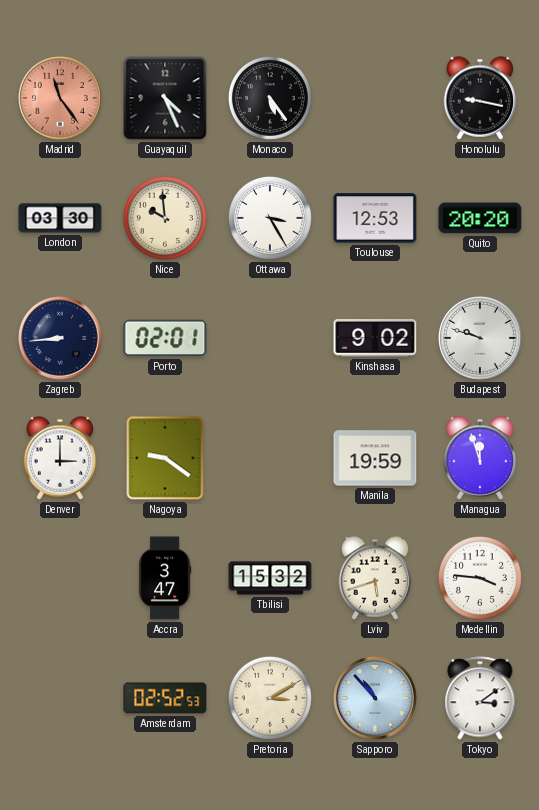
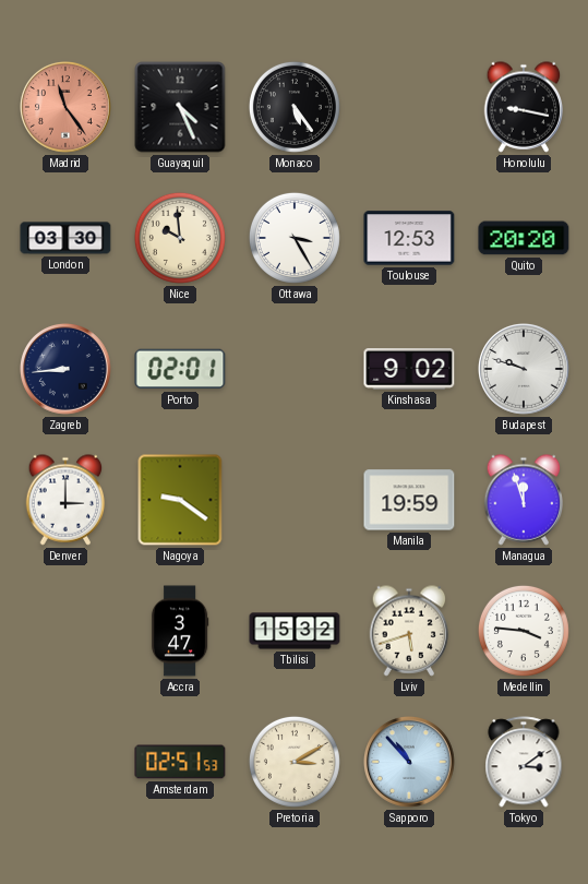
Amsterdam: 02:52 -> 02:51 (180, 762)
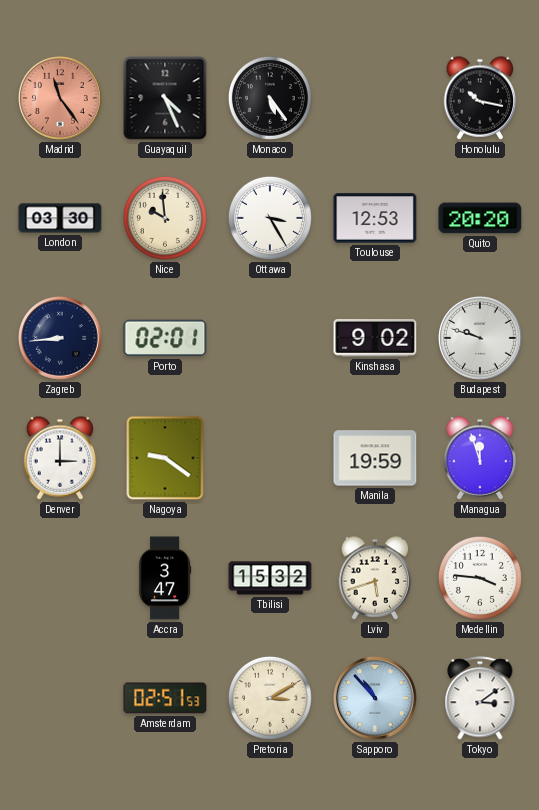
Honolulu: 9:17 -> 10:17 (480, 98)
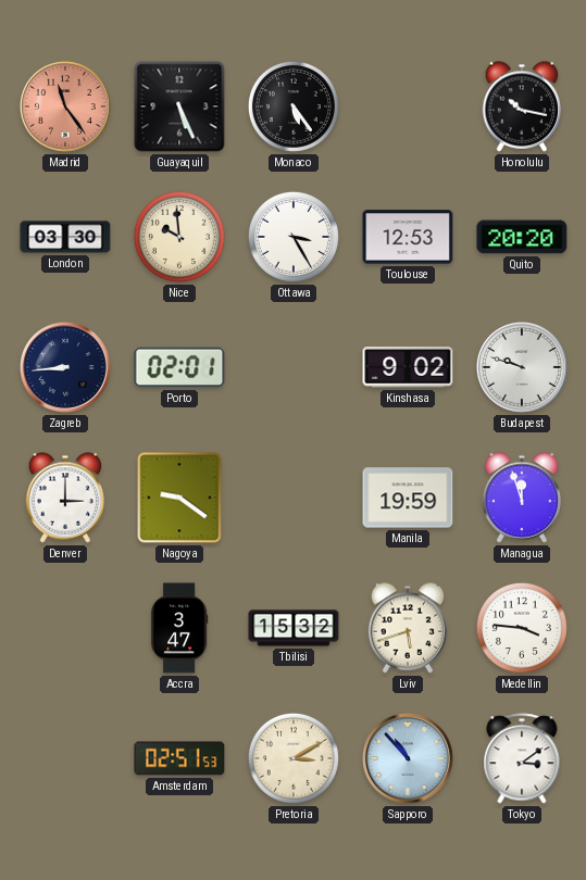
Guayaquil: 4:26 -> 5:26 (179, 106)
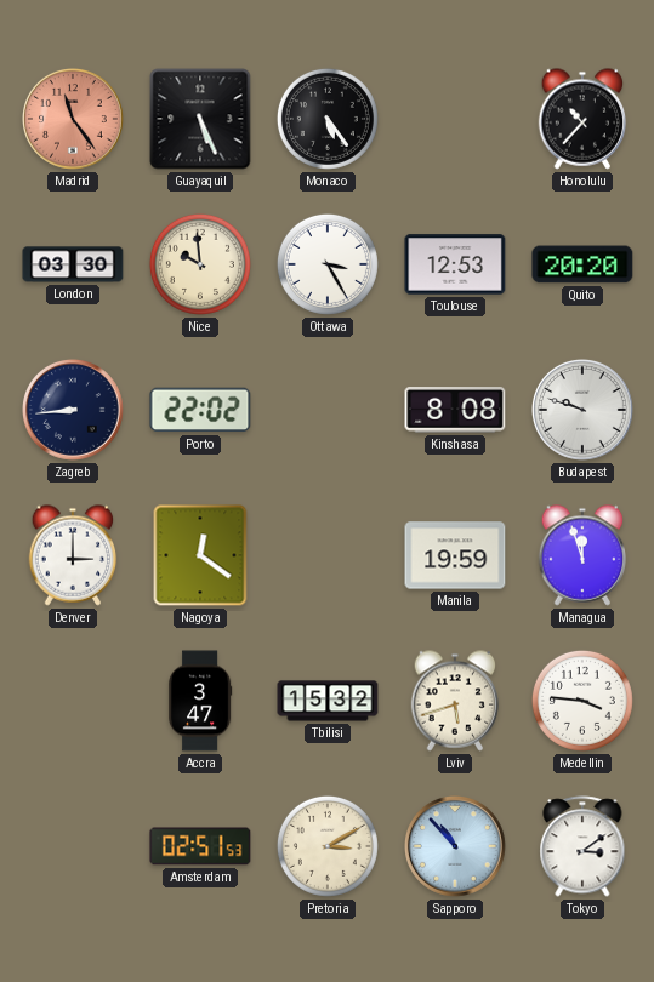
Honolulu: 10:17 -> 10:37 (582, 119)
Porto: 02:01 -> 22:02 (200, 410)
Kinshasa: 9:02 -> 8:08 (455, 411)
Nagoya: 9:21 -> 12:21 (200, 555)
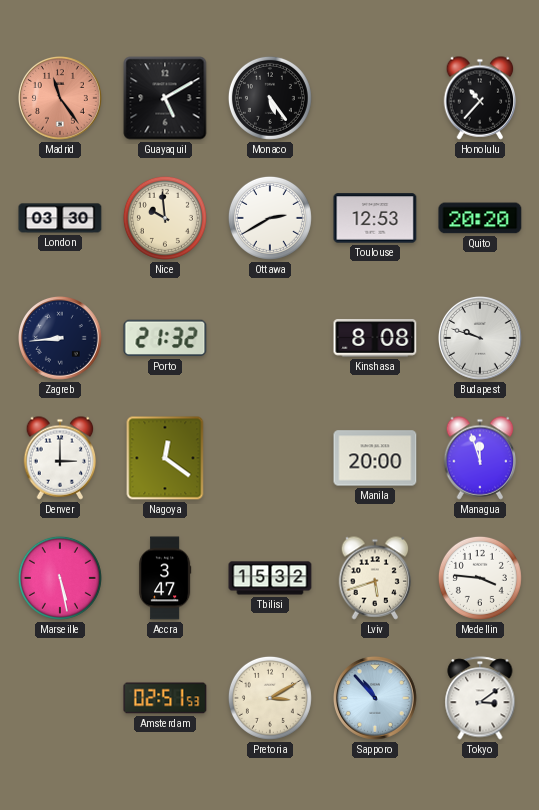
Guayaquil: 5:26 -> 5:10 (165, 98)
Ottawa: 3:25 -> 2:40 (270, 218)
Porto: 22:02 -> 21:32 (165, 338)
Manila: 19:59 -> 20:00 (375, 458)
Marseille: none -> 5:28 (60, 578)
